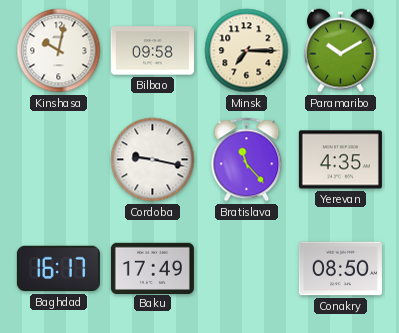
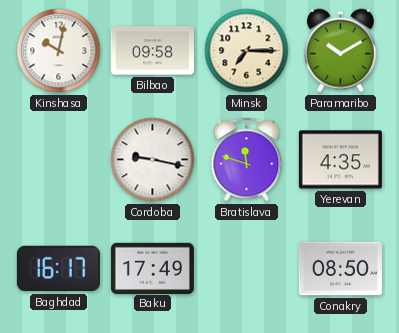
Bratislava: 11:23 -> 11:48 (247, 160)
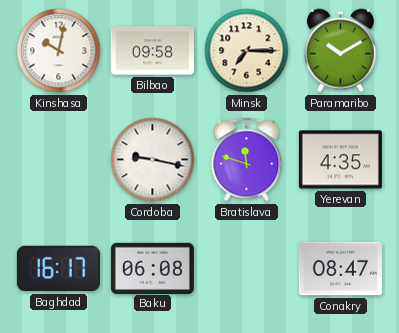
Baku: 17:49 -> 06:08 (152, 268)
Conakry: 08:50 -> 08:47 (340, 269)
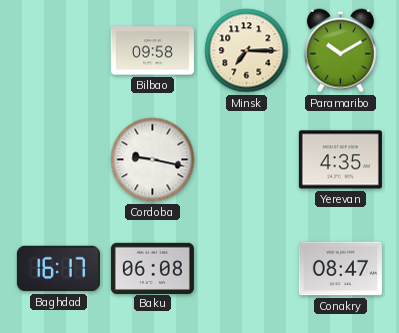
Kinshasa: 10:02 -> none (59, 51)
Bratislava: 11:48 -> none (247, 160)
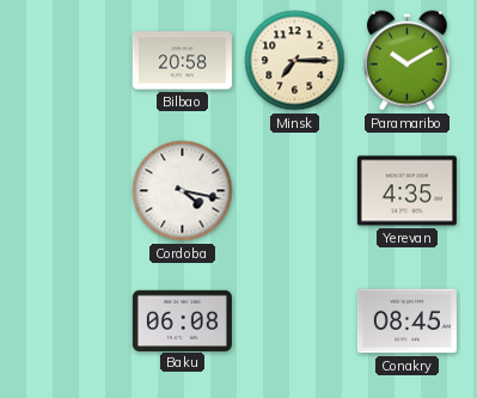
Bilbao: 09:58 -> 20:58 (182, 61)
Cordoba: 9:17 -> 4:17 (183, 191)
Baghdad: 16:17 -> none (58, 269)
Conakry: 08:47 -> 08:45 (406, 322)
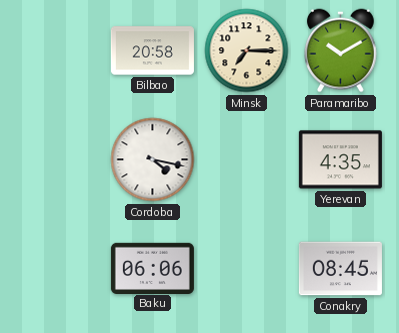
Baku: 06:08 -> 06:06 (152, 268)
